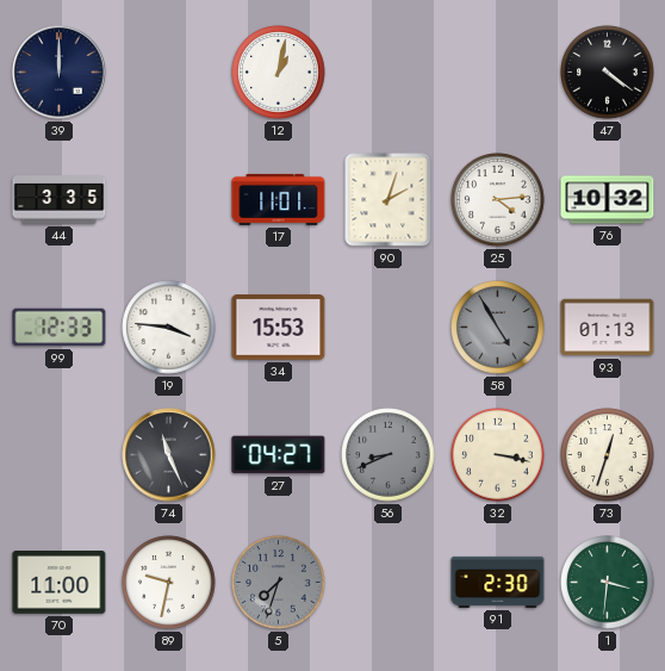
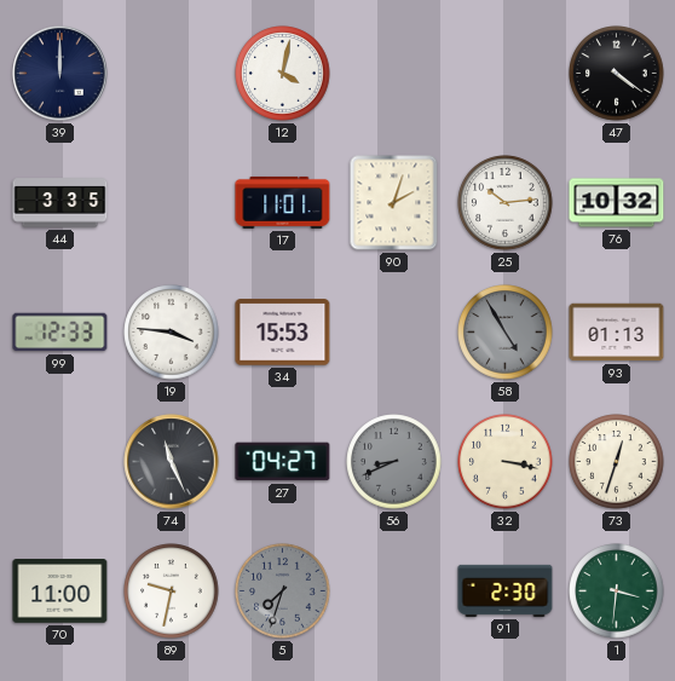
12: 1:02 -> 4:02 (283, 74)
25: 4:14 -> 10:14 (506, 203)
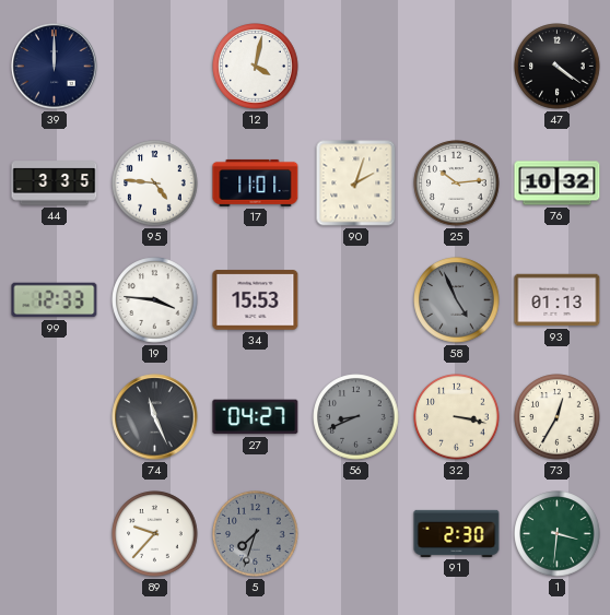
95: none -> 4:46 (155, 184)
58: 4:55 -> 4:56 (457, 300)
73: 12:33 -> 12:35 (558, 417)
70: 11:00 -> none (60, 591)
89: 9:32 -> 9:37 (155, 534)
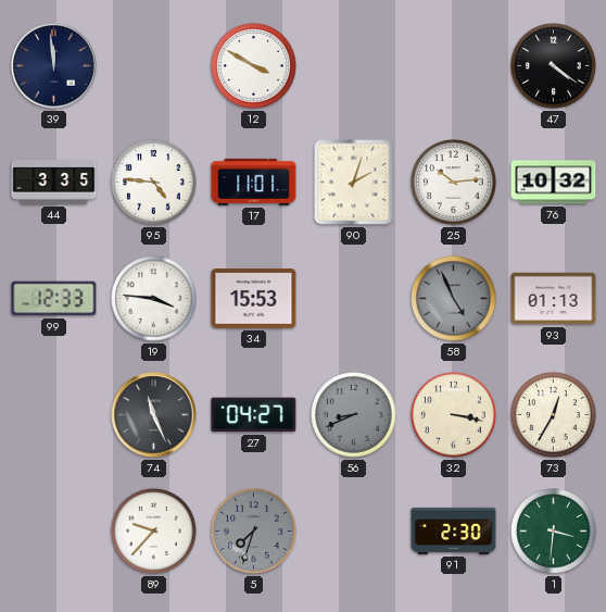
39: 12:00 -> 11:59 (54, 66)
12: 4:02 -> 3:50 (254, 66)
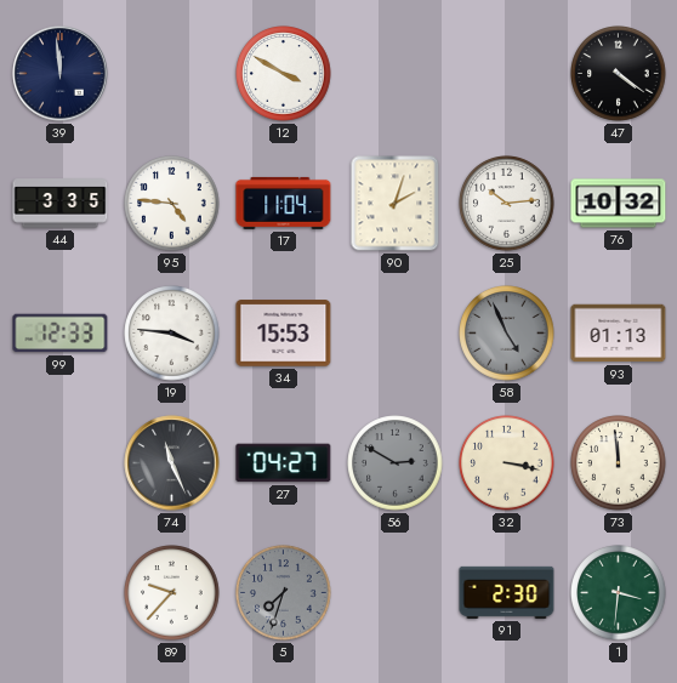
17: 11:01 -> 11:04 (284, 203)
56: 8:41 -> 2:50 (396, 463)
73: 12:35 -> 11:59 (619, 463)
